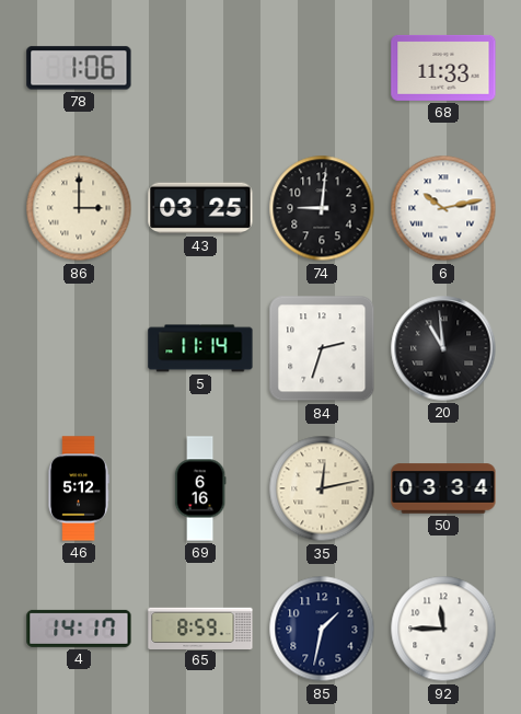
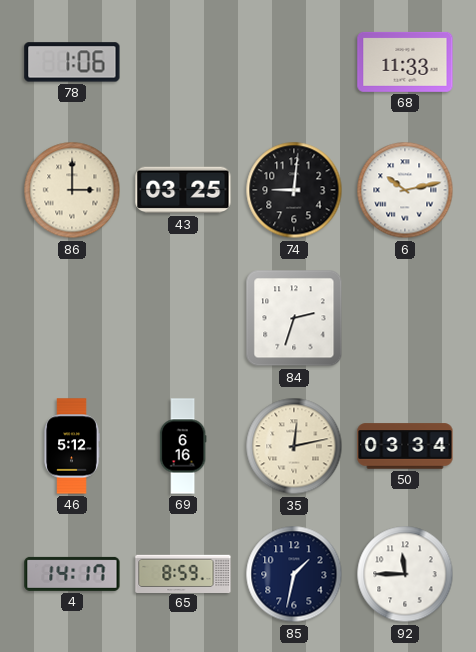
5: 11:14 -> none (200, 348)
20: 10:59 -> none (443, 348)
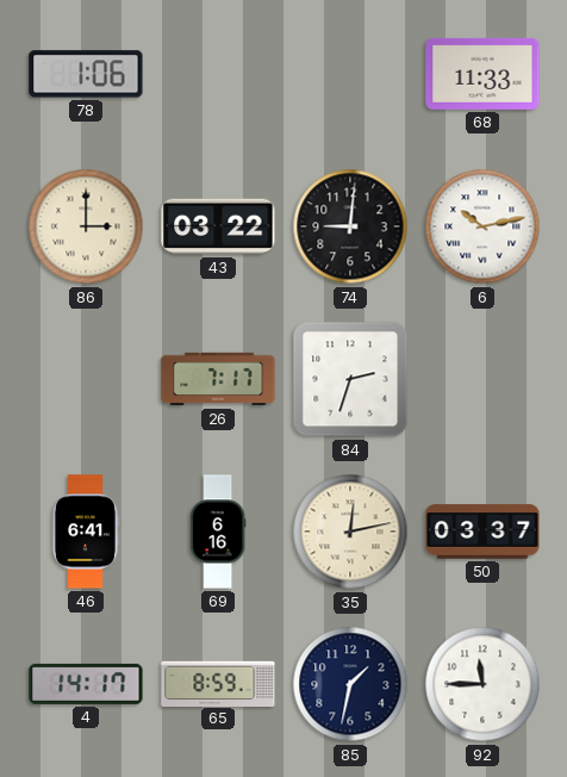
43: 03:25 -> 03:22 (218, 226)
26: none -> 7:17 (218, 379)
46: 5:12 -> 6:41 (86, 532)
50: 03:34 -> 03:37 (482, 532)
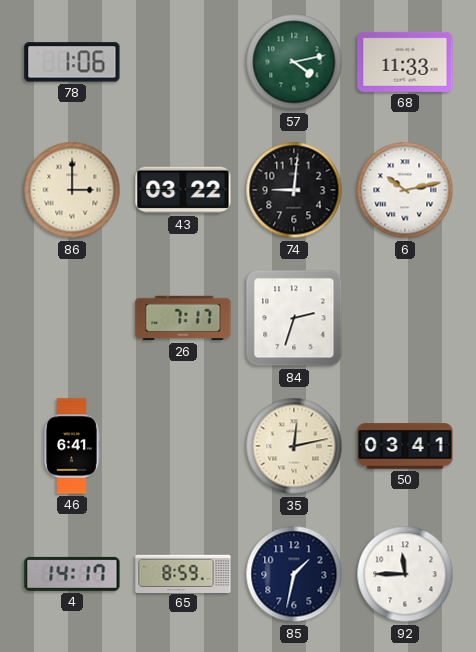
57: none -> 4:13 (294, 62)
69: 6:16 -> none (218, 532)
50: 03:37 -> 03:41 (405, 446)
